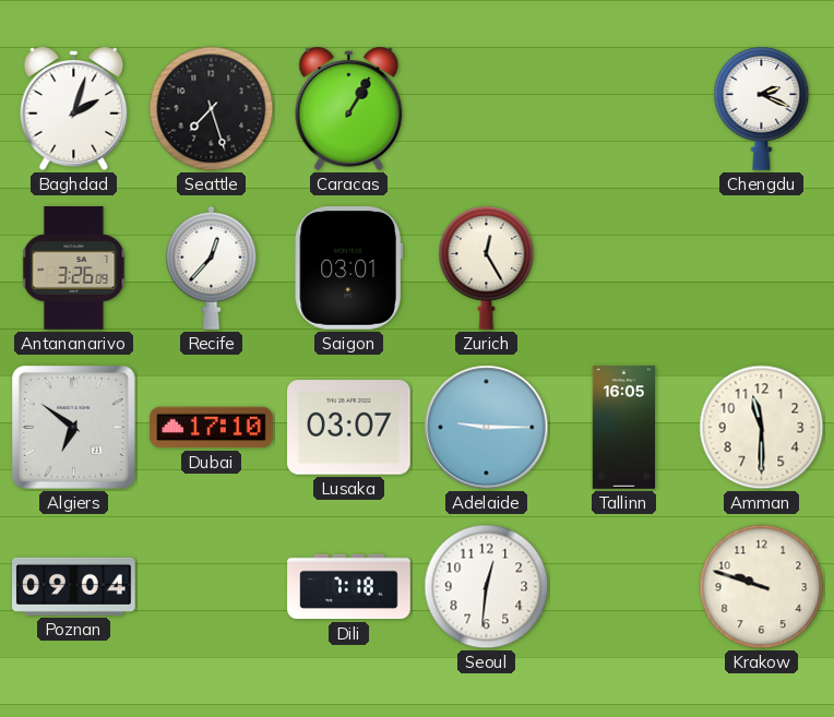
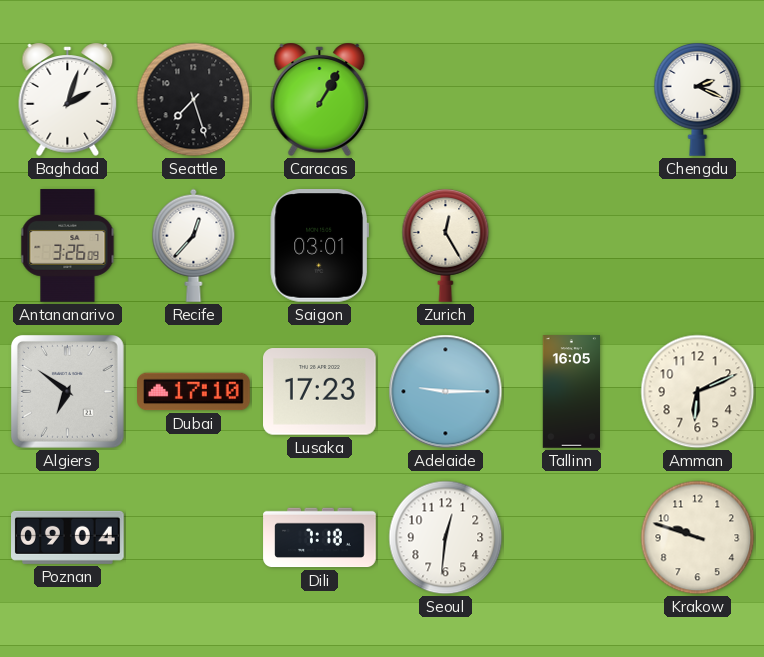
Lusaka: 03:07 -> 17:23 (320, 392)
Amman: 11:30 -> 6:11 (698, 392)
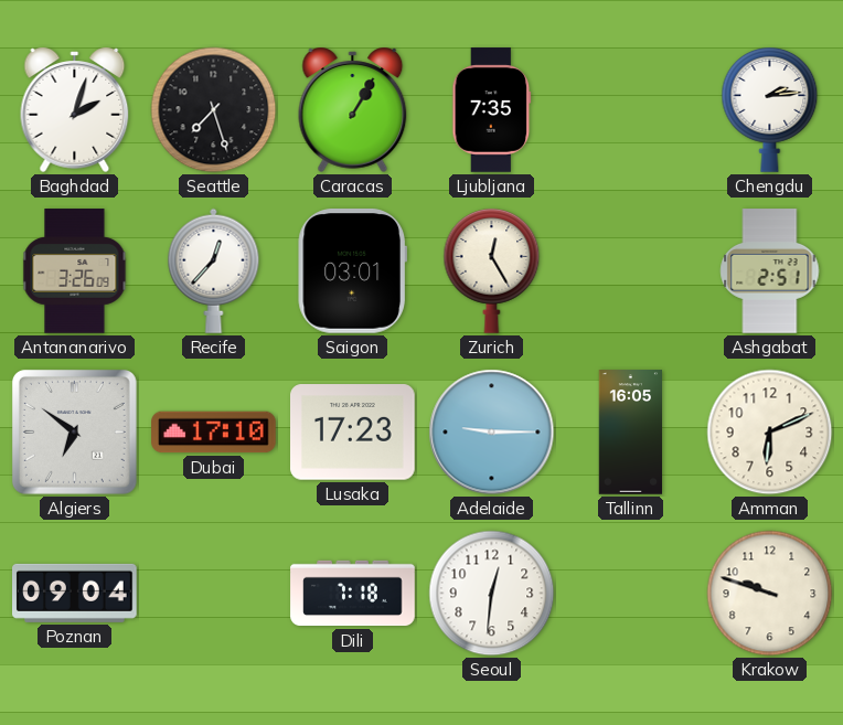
Ljubljana: none -> 7:35 (492, 110)
Chengdu: 2:19 -> 2:14 (770, 110)
Ashgabat: none -> 2:51 (770, 271)
